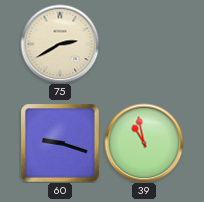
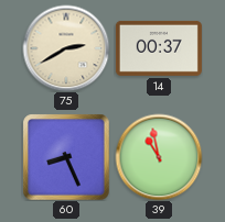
14: none -> 00:37 (159, 48)
60: 9:18 -> 8:26 (66, 157)
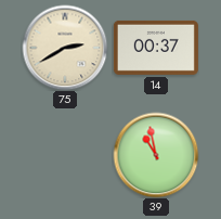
60: 8:26 -> none (66, 157)
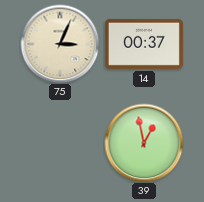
75: 2:40 -> 3:04 (60, 44)
39: 10:58 -> 12:58 (144, 143)
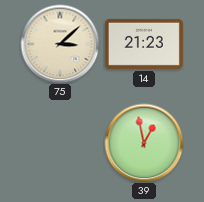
75: 3:04 -> 3:08 (60, 44)
14: 00:37 -> 21:23 (144, 44)
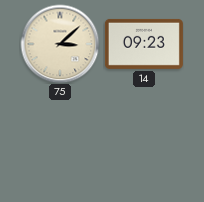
14: 21:23 -> 09:23 (144, 44)
39: 12:58 -> none (144, 143)
